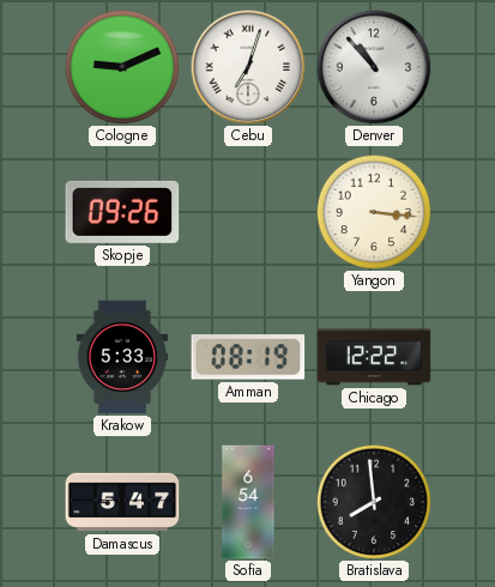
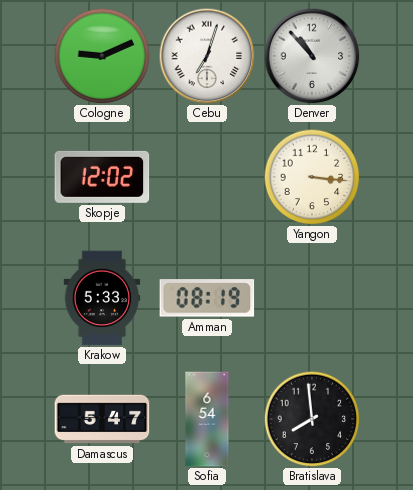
Skopje: 09:26 -> 12:02 (102, 177)
Chicago: 12:22 -> none (374, 357)
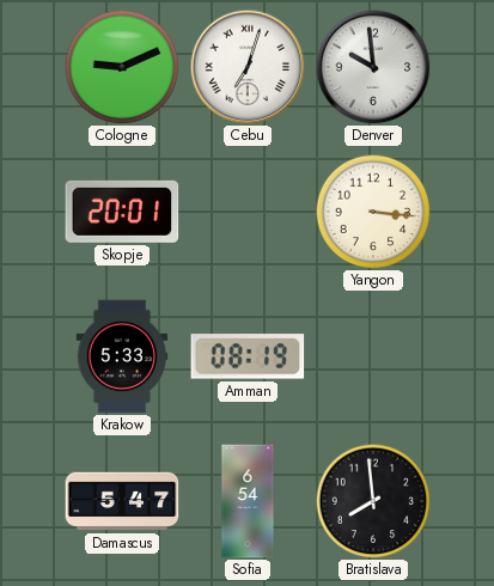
Denver: 10:53 -> 9:59 (373, 67)
Skopje: 12:02 -> 20:01 (122, 212)
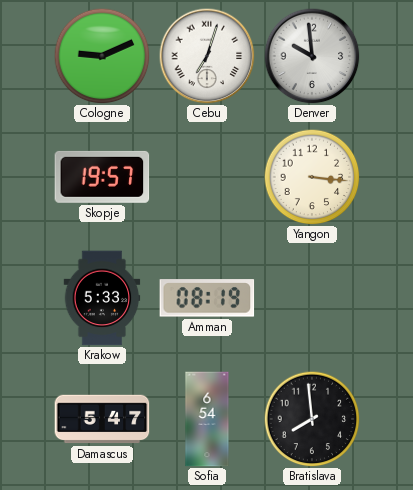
Skopje: 20:01 -> 19:57 (102, 177)
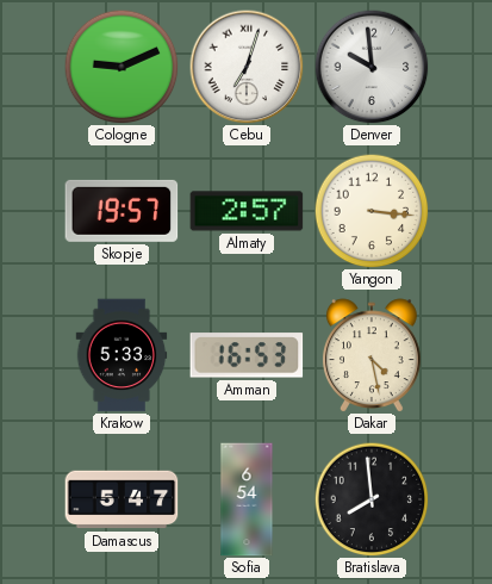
Almaty: none -> 2:57 (247, 211)
Amman: 08:19 -> 16:53 (247, 355)
Dakar: none -> 4:28 (372, 355)
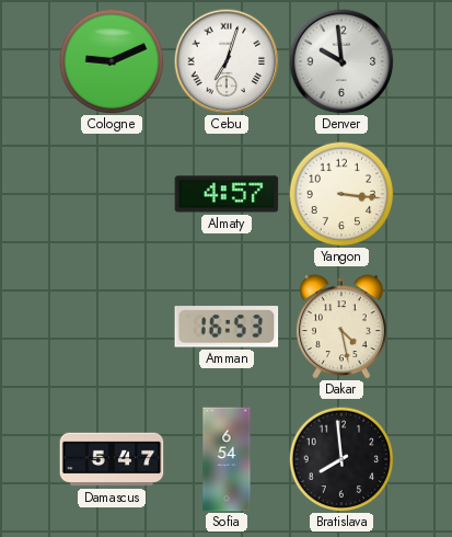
Skopje: 19:57 -> none (122, 211)
Almaty: 2:57 -> 4:57 (227, 194)
Krakow: 5:33 -> none (122, 355)
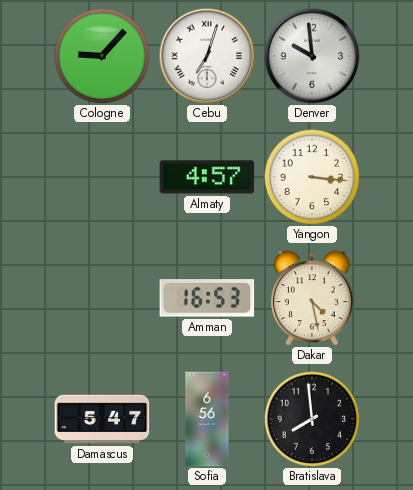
Cologne: 9:11 -> 9:07 (102, 56)
Sofia: 6:54 -> 6:56 (207, 419)
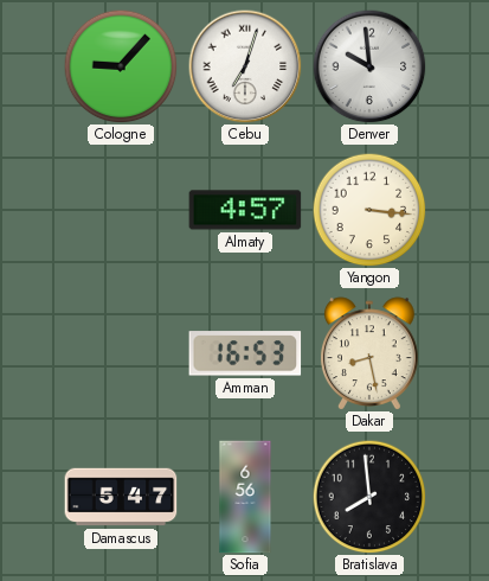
Dakar: 4:28 -> 8:28 (369, 353)
